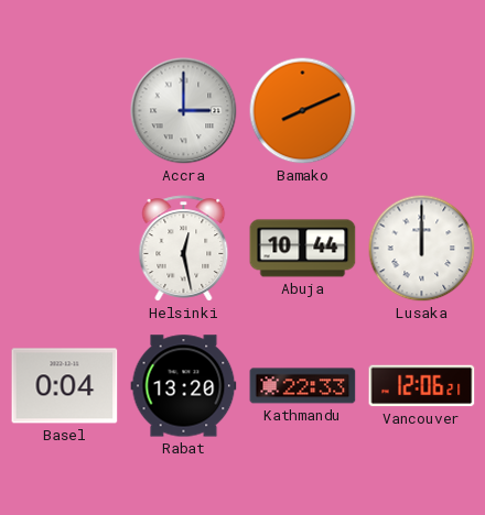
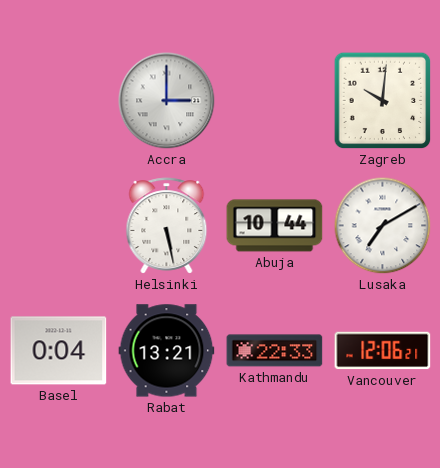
Bamako: 8:11 -> none (303, 111)
Zagreb: none -> 10:01 (383, 101)
Helsinki: 12:28 -> 5:28 (167, 226)
Lusaka: 12:00 -> 7:10 (383, 226)
Rabat: 13:20 -> 13:21 (167, 351)
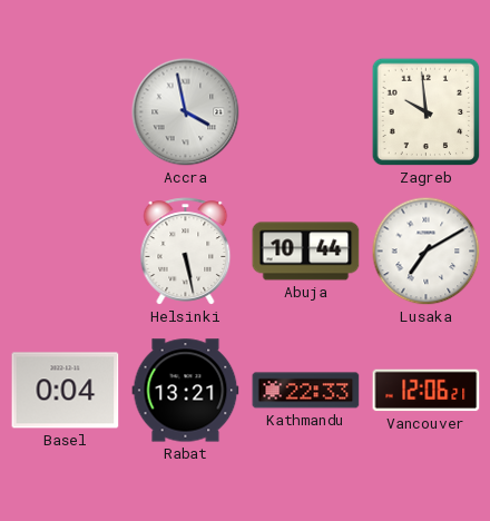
Accra: 3:00 -> 3:58 (186, 112)
Zagreb: 10:01 -> 9:59 (427, 112)
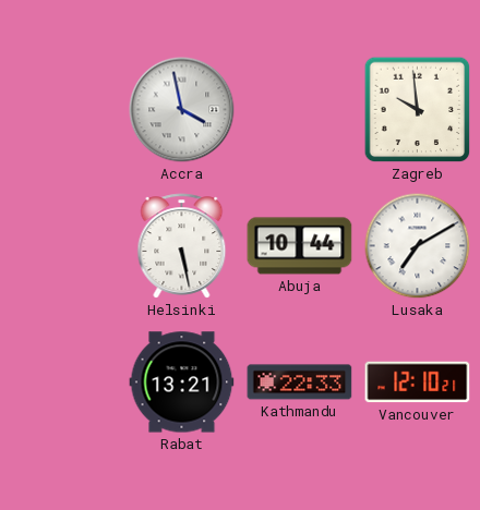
Basel: 0:04 -> none (66, 391)
Vancouver: 12:06 -> 12:10 (418, 382)
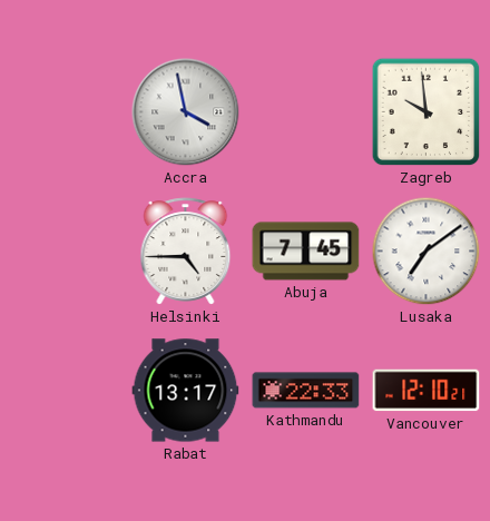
Helsinki: 5:28 -> 4:45 (186, 252)
Abuja: 10:44 -> 7:45 (306, 252)
Lusaka: 7:10 -> 7:09 (427, 252)
Rabat: 13:21 -> 13:17 (186, 391)
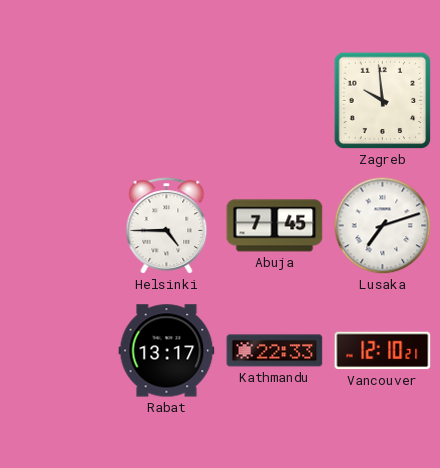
Accra: 3:58 -> none (186, 112)
Lusaka: 7:09 -> 7:12 (383, 226)
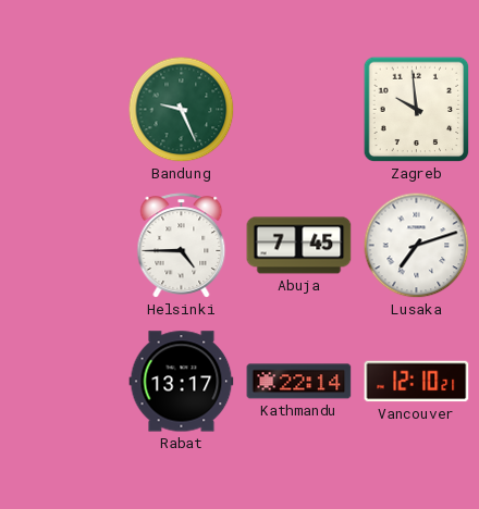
Bandung: none -> 9:26 (182, 110)
Kathmandu: 22:33 -> 22:14 (299, 382)
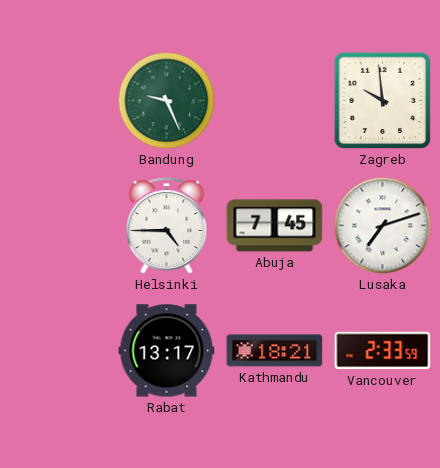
Kathmandu: 22:14 -> 18:21 (275, 351)
Vancouver: 12:10 -> 2:33 (383, 351)
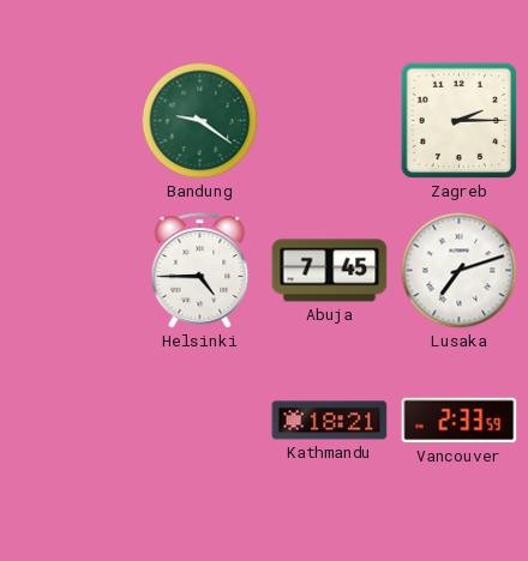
Bandung: 9:26 -> 9:21 (200, 121)
Zagreb: 9:59 -> 2:15 (460, 121)
Rabat: 13:17 -> none (167, 351)
